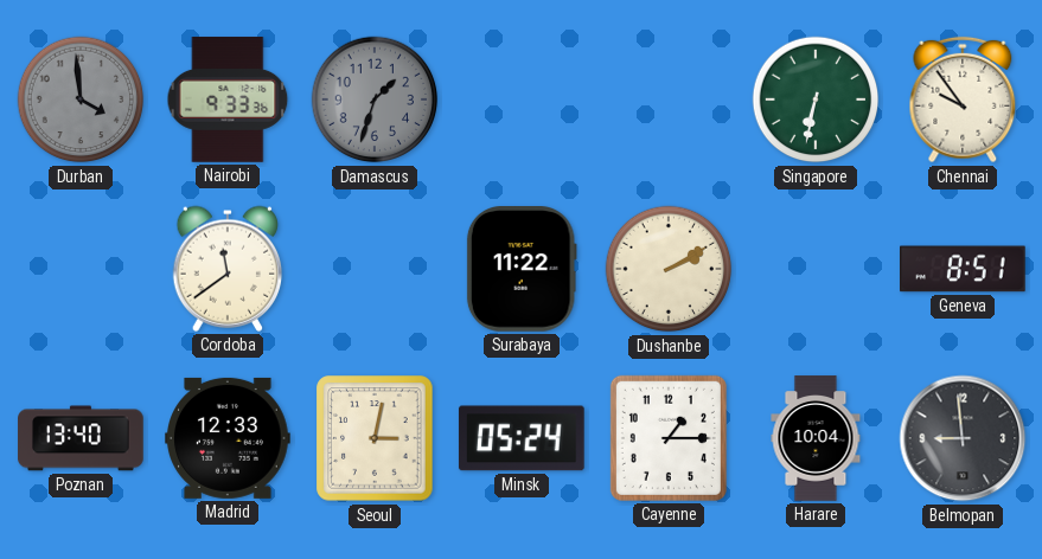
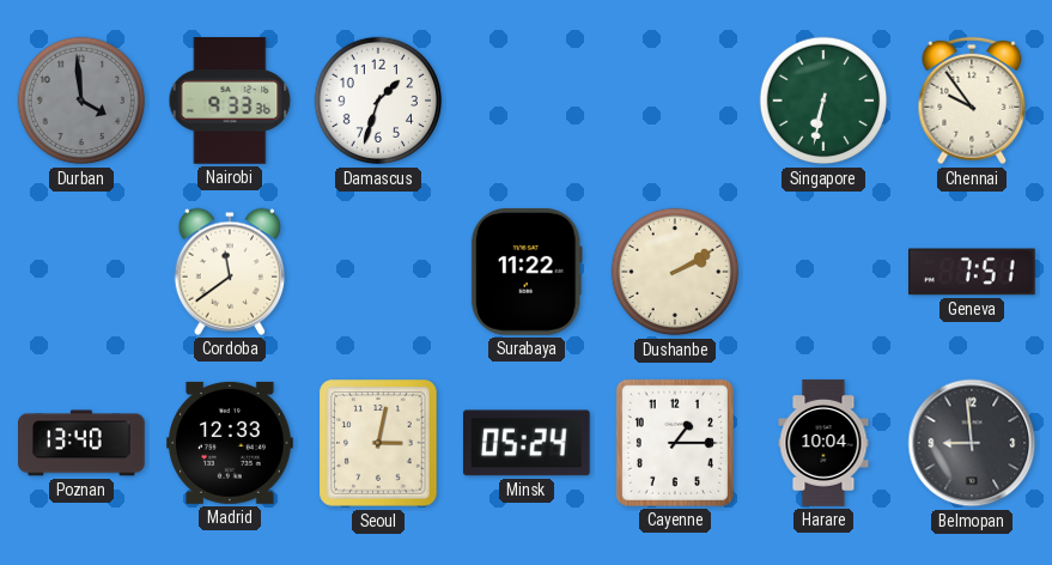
Damascus dial: grey -> white (378, 101)
Geneva: 8:51 -> 7:51 (973, 272)
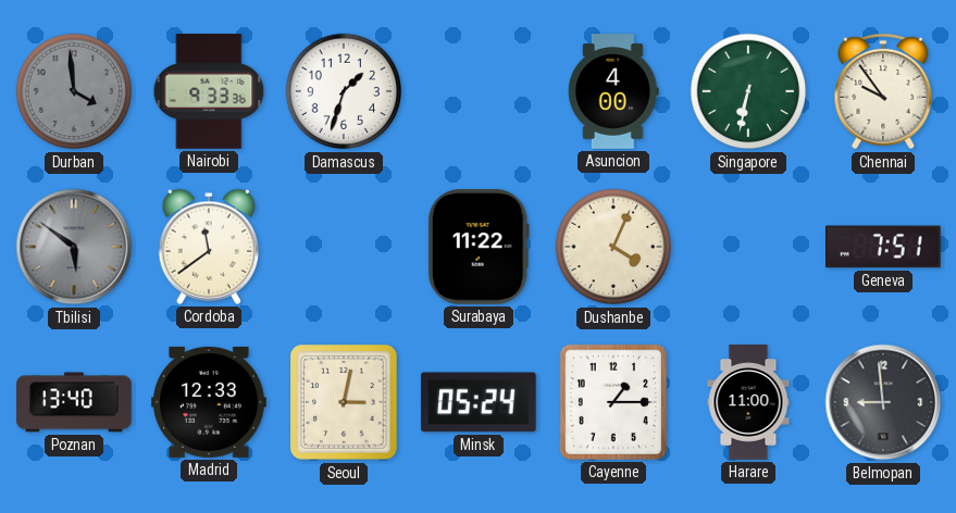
Asuncion: none -> 4:00 (613, 91)
Tbilisi: none -> 5:51 (74, 247)
Dushanbe: 2:10 -> 4:04 (613, 247)
Harare: 10:04 -> 11:00 (748, 402)
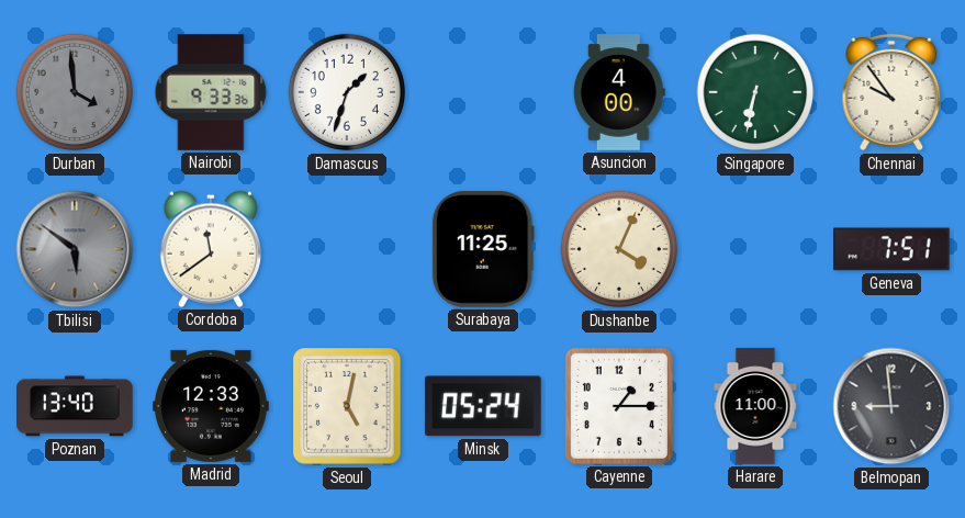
Surabaya: 11:22 -> 11:25 (483, 250)
Seoul: 3:02 -> 5:02 (347, 406)
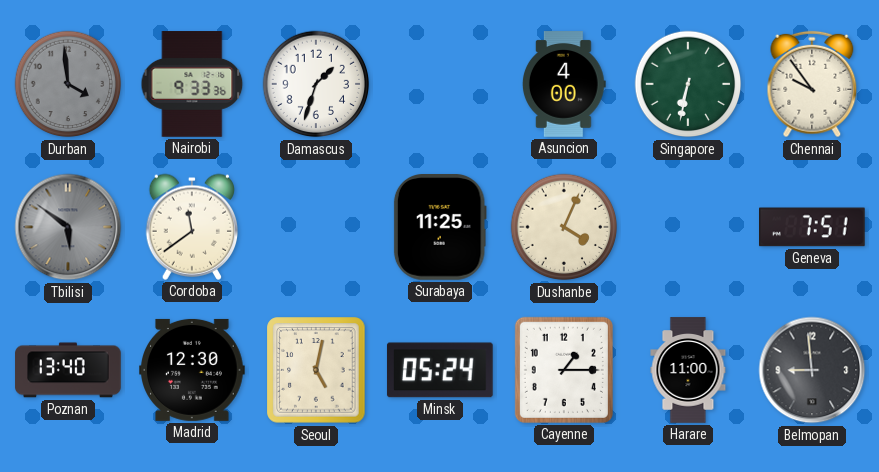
Madrid: 12:33 -> 12:30 (192, 370)
